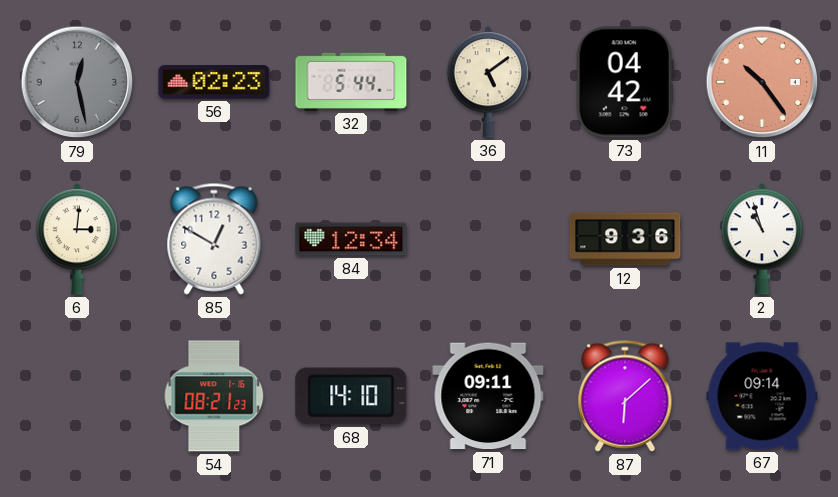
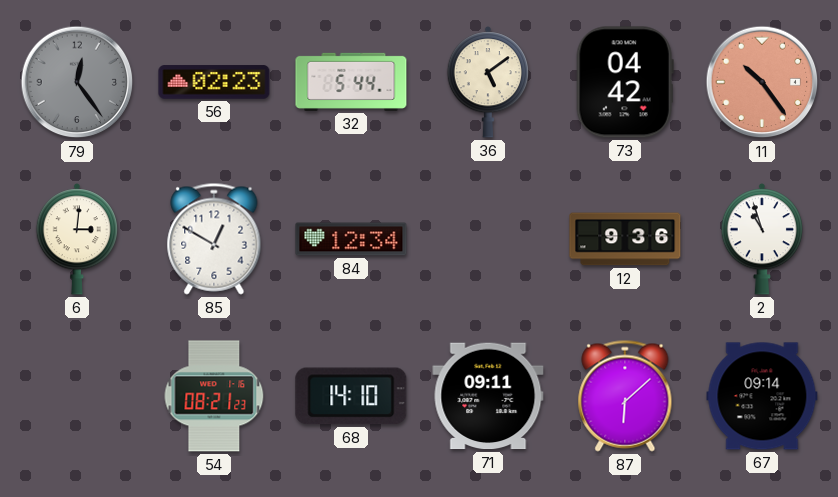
79: 12:28 -> 12:24 (77, 82)
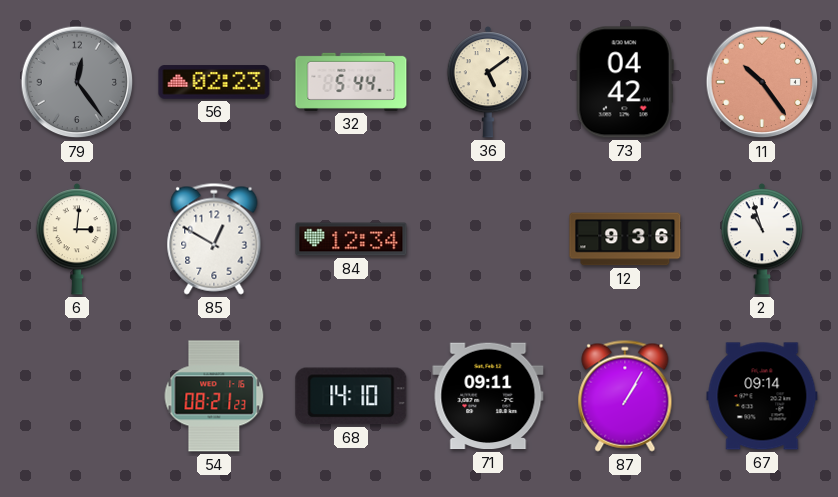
87: 6:08 -> 1:05 (625, 396)
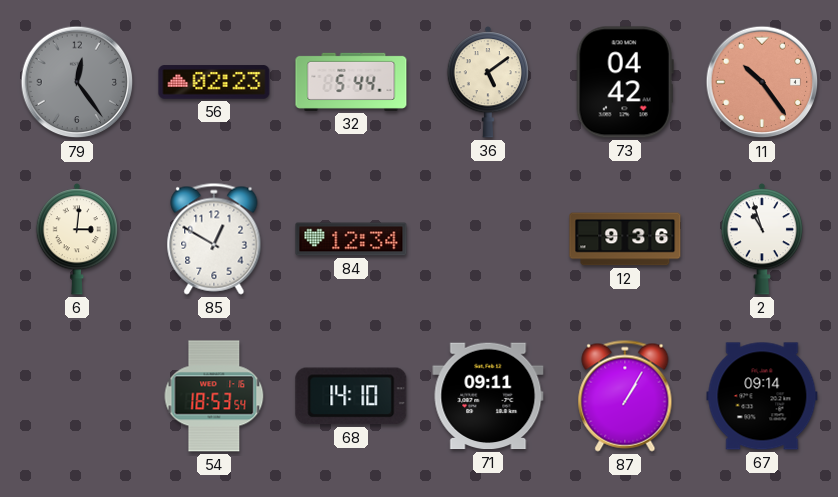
54: 08:21 -> 18:53 (214, 396)
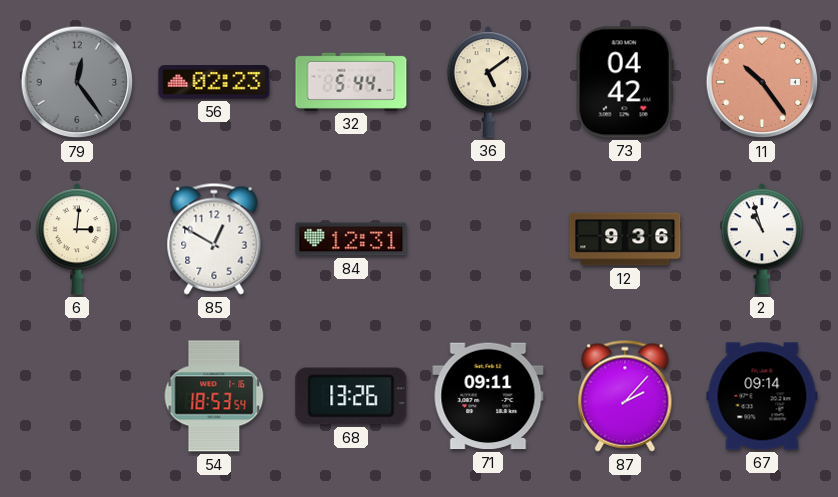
84: 12:34 -> 12:31 (351, 239)
68: 14:10 -> 13:26 (351, 396)
87: 1:05 -> 2:07 (625, 396)
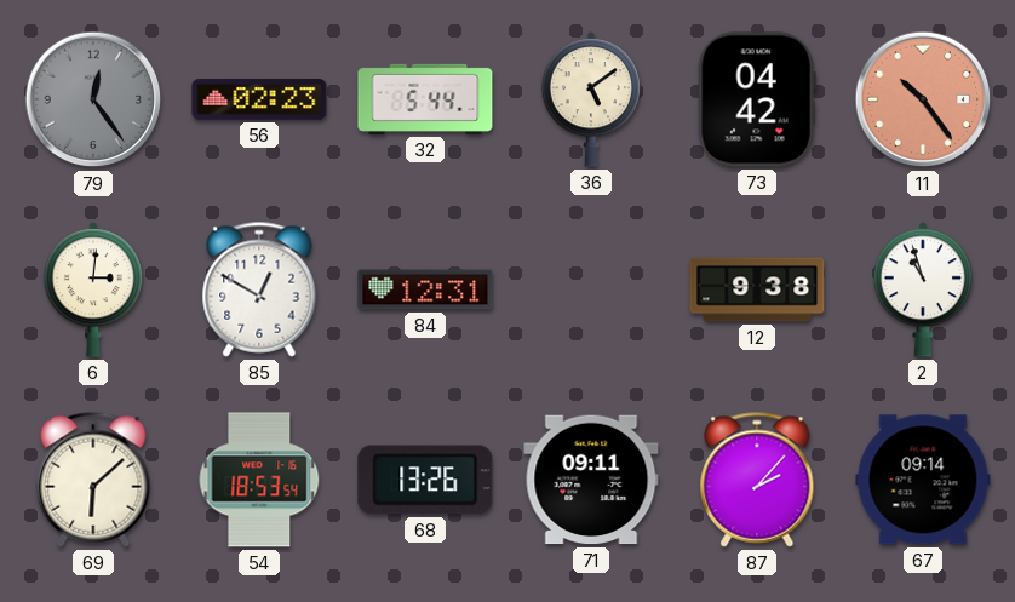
12: 9:36 -> 9:38 (757, 289)
69: none -> 6:08 (93, 480)
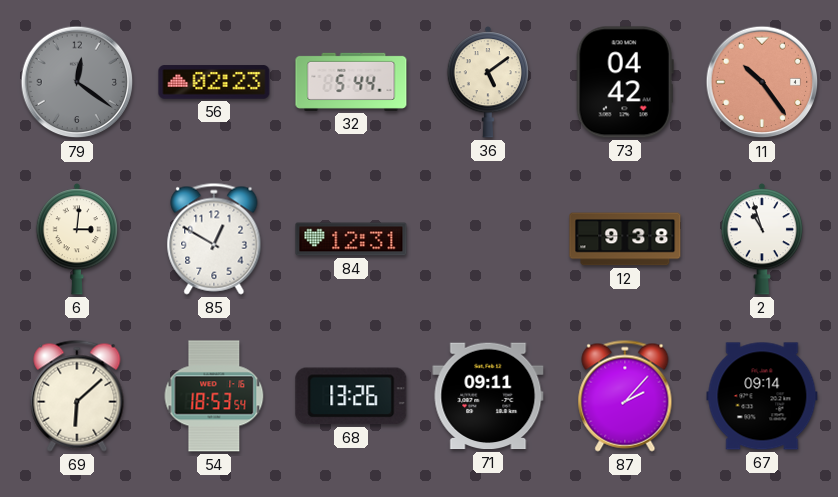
79: 12:24 -> 12:21 (77, 82)
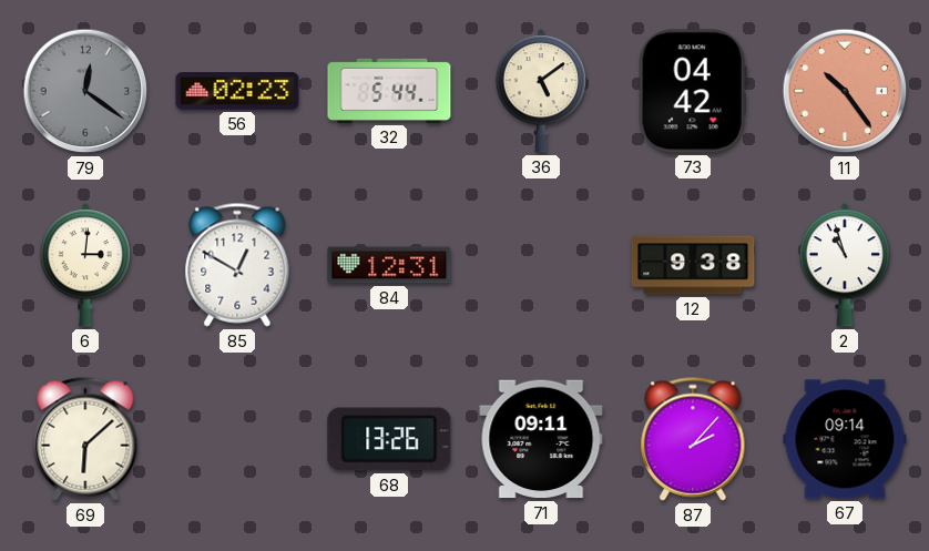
54: 18:53 -> none (214, 396)
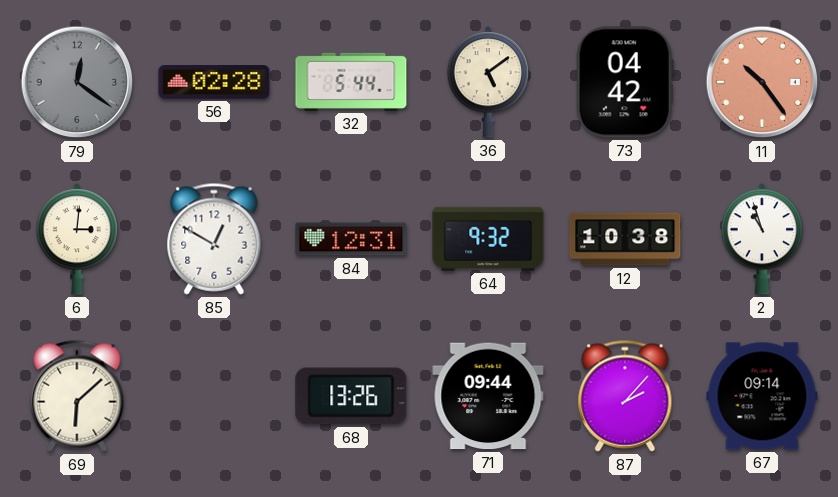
56: 02:23 -> 02:28 (214, 82)
64: none -> 9:32 (488, 239)
12: 9:38 -> 10:38 (625, 239)
71: 09:11 -> 09:44 (488, 396)
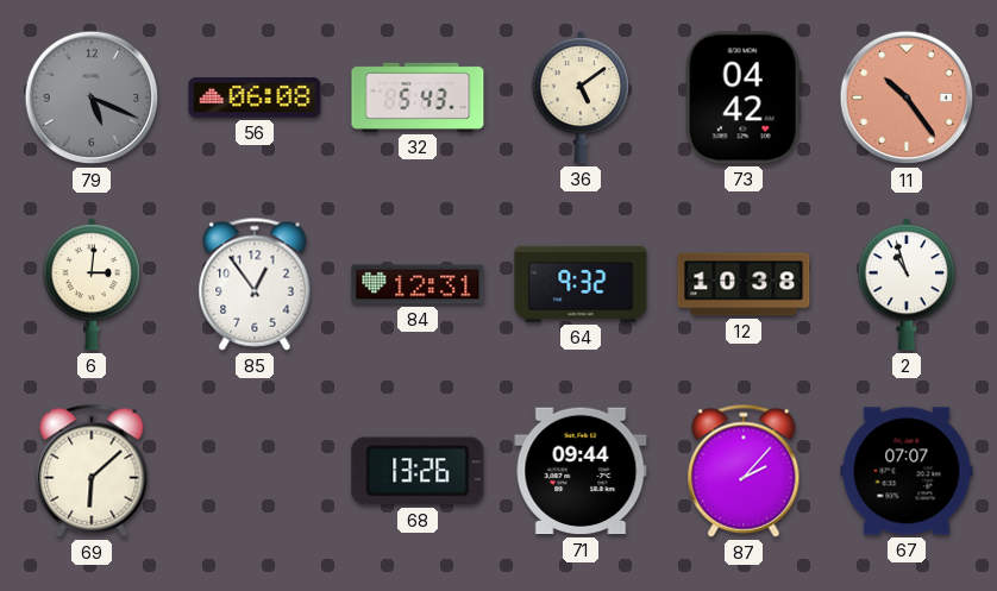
79: 12:21 -> 5:19 (92, 98)
56: 02:28 -> 06:08 (255, 98)
32: 5:44 -> 5:43 (418, 98)
85: 12:50 -> 12:54 (255, 284)
67: 09:14 -> 07:07 (907, 471)
